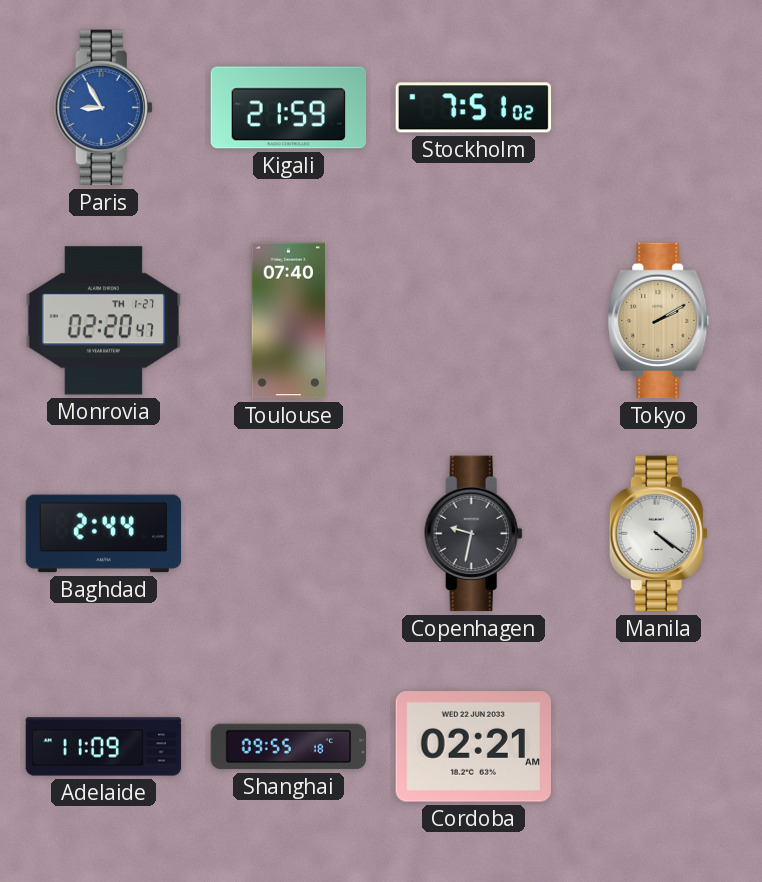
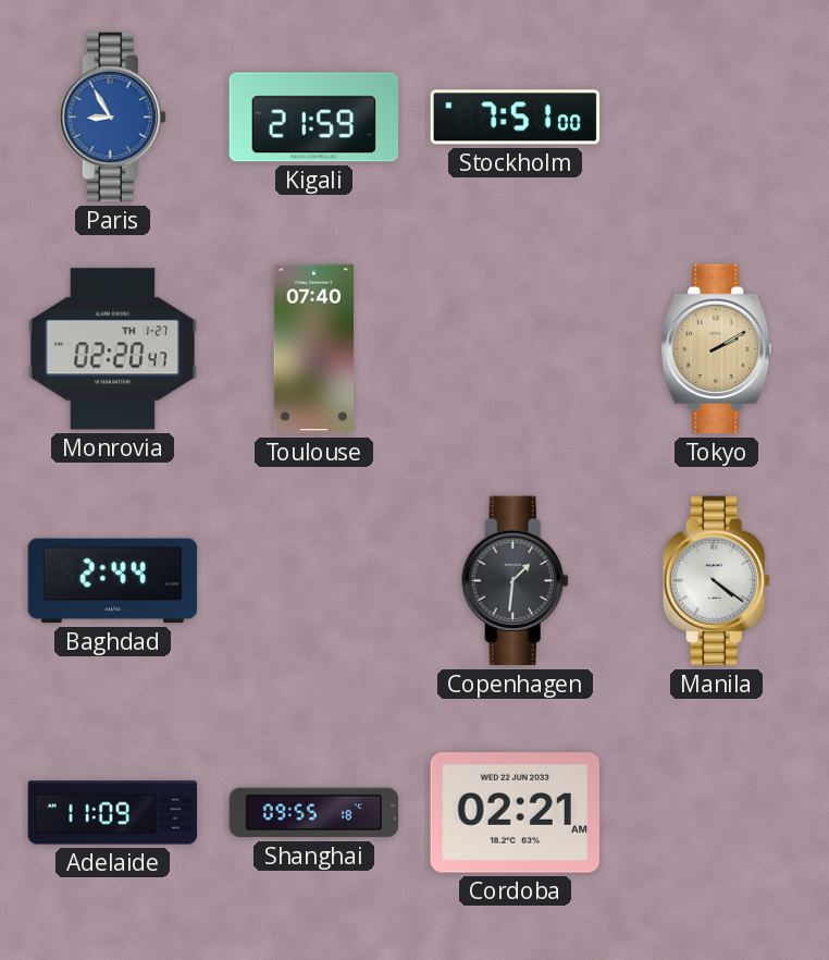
Stockholm: 7:51:02 -> 7:51:00 (516, 118)
Copenhagen: 9:32 -> 1:31 (515, 581)
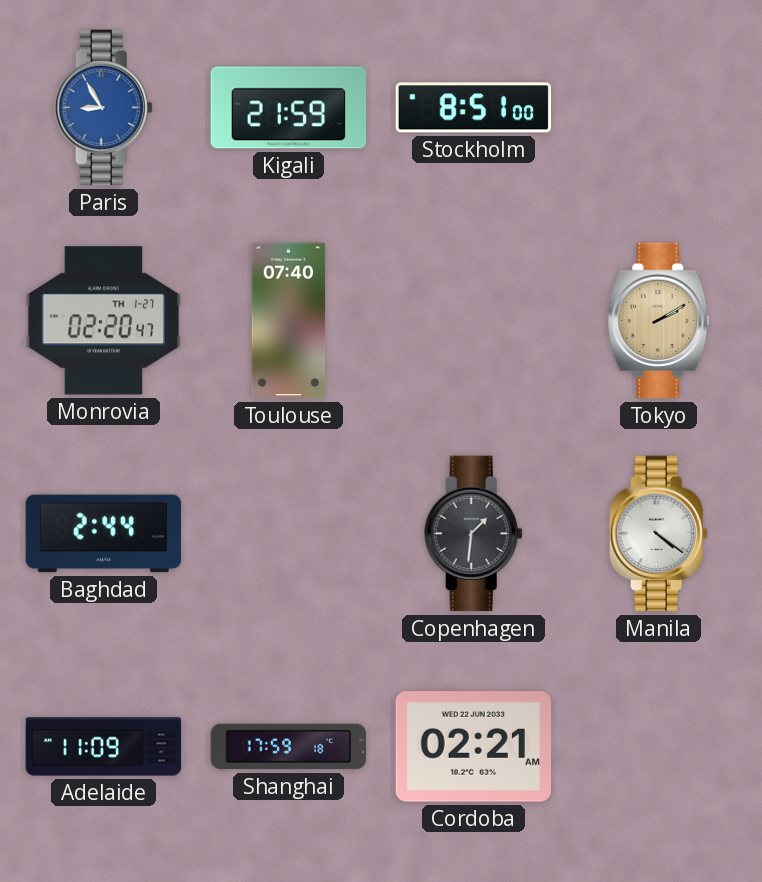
Stockholm: 7:51 -> 8:51 (474, 108)
Shanghai: 09:55 -> 17:59 (289, 747)
